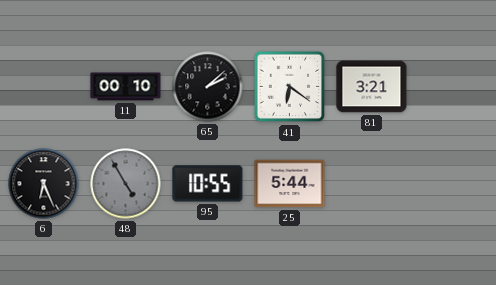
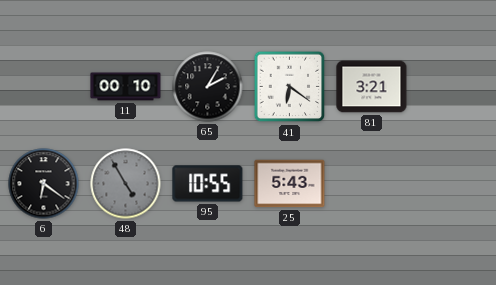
65: 2:08 -> 2:05 (208, 87)
6: 6:26 -> 6:21 (44, 184)
25: 5:44 -> 5:43 (290, 184)
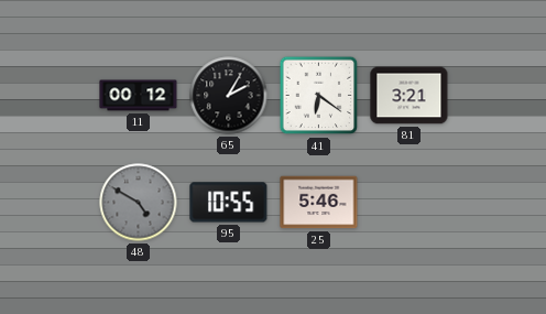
11: 00:10 -> 00:12 (139, 96)
6: 6:21 -> none (44, 184)
48: 4:55 -> 4:50 (139, 203)
25: 5:43 -> 5:46 (319, 203)
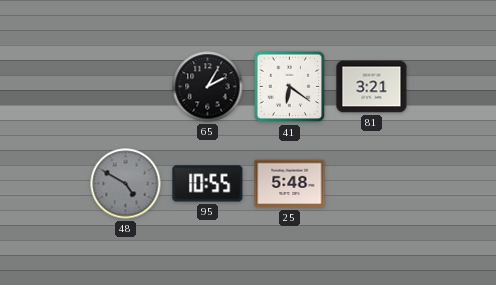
11: 00:12 -> none (139, 96)
25: 5:46 -> 5:48 (290, 184)
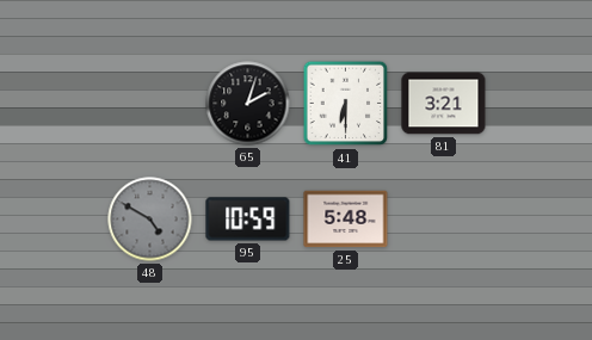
65: 2:05 -> 2:03 (248, 104)
41: 6:21 -> 6:30 (346, 104)
95: 10:55 -> 10:59 (248, 220)
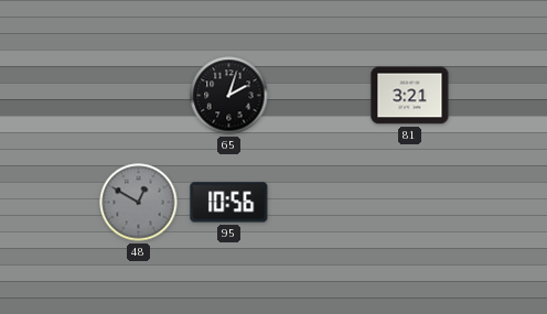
41: 6:30 -> none (346, 104)
48: 4:50 -> 12:50 (139, 203)
95: 10:59 -> 10:56 (229, 203)
25: 5:48 -> none (346, 220)
